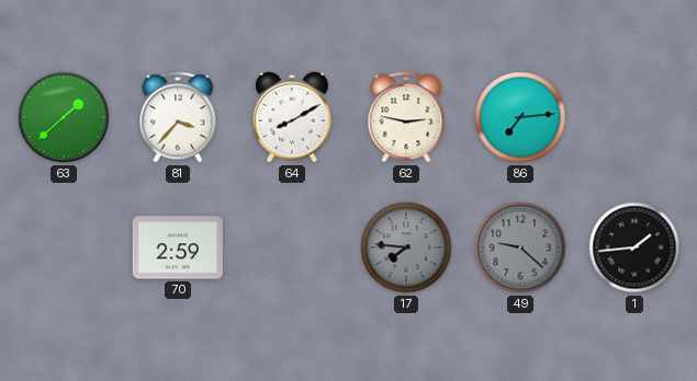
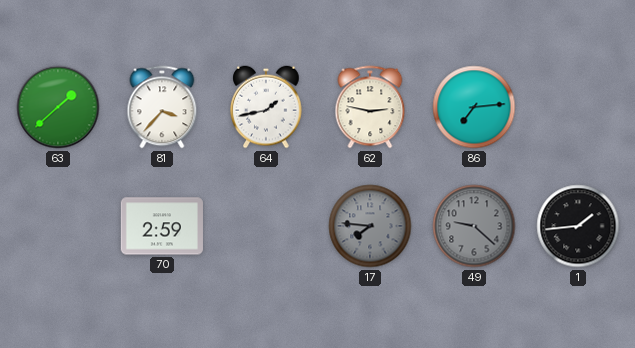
64: 8:10 -> 1:43 (266, 107)
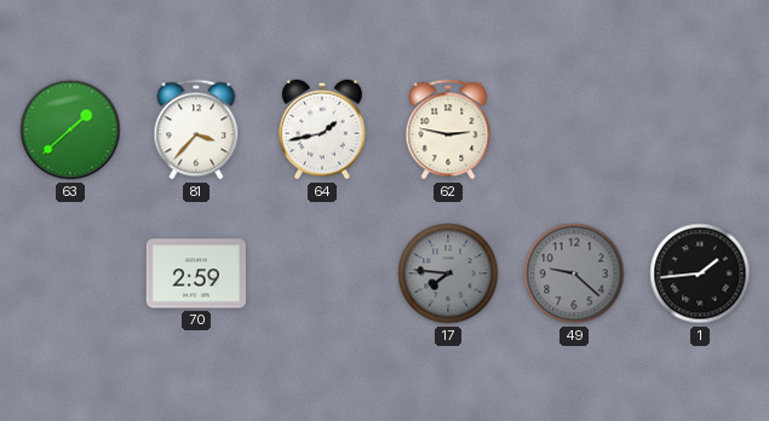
86: 7:14 -> none (474, 107)
